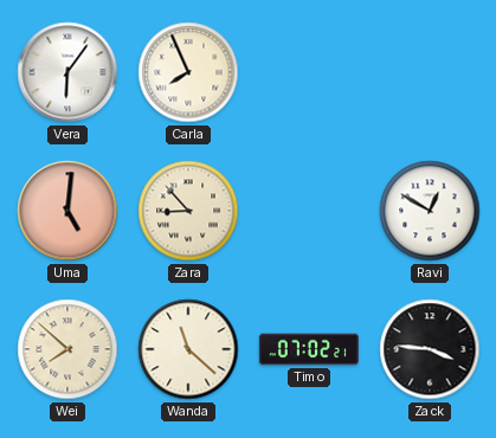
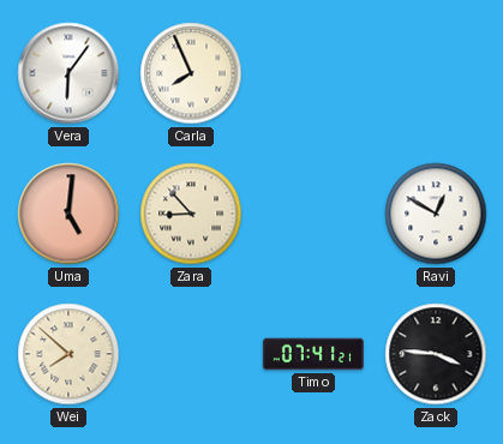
Wanda: 11:22 -> none (188, 349)
Timo: 07:02 -> 07:41 (313, 354)
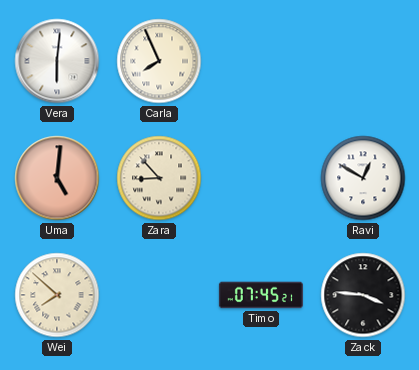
Vera: 6:06 -> 6:01 (57, 61)
Timo: 07:41 -> 07:45 (261, 295)
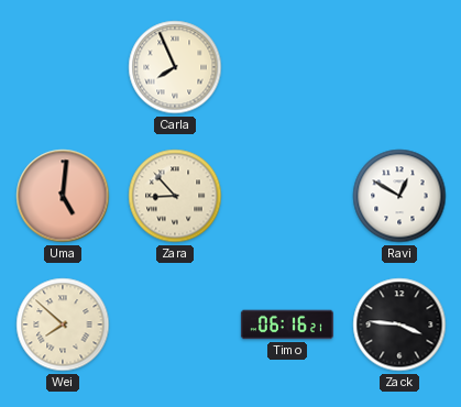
Vera: 6:01 -> none (57, 61)
Timo: 07:45 -> 06:16 (287, 324)
